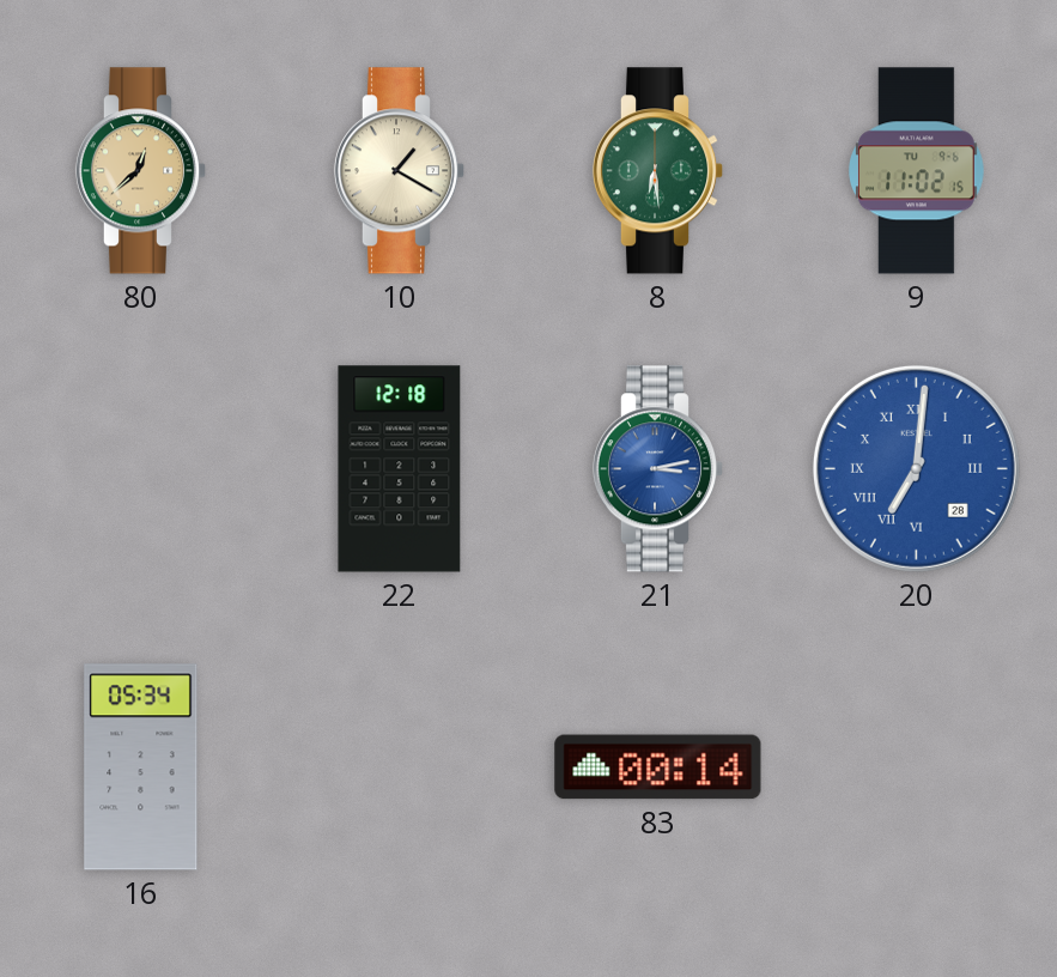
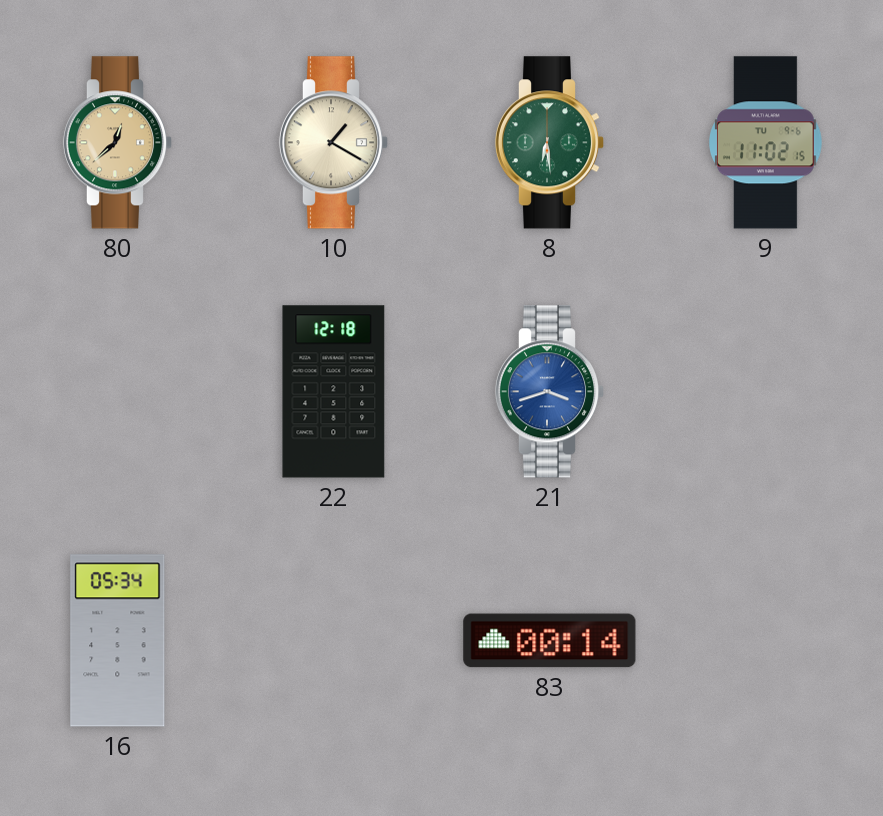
21: 3:13 -> 3:42 (550, 392)
20: 7:01 -> none (916, 468)
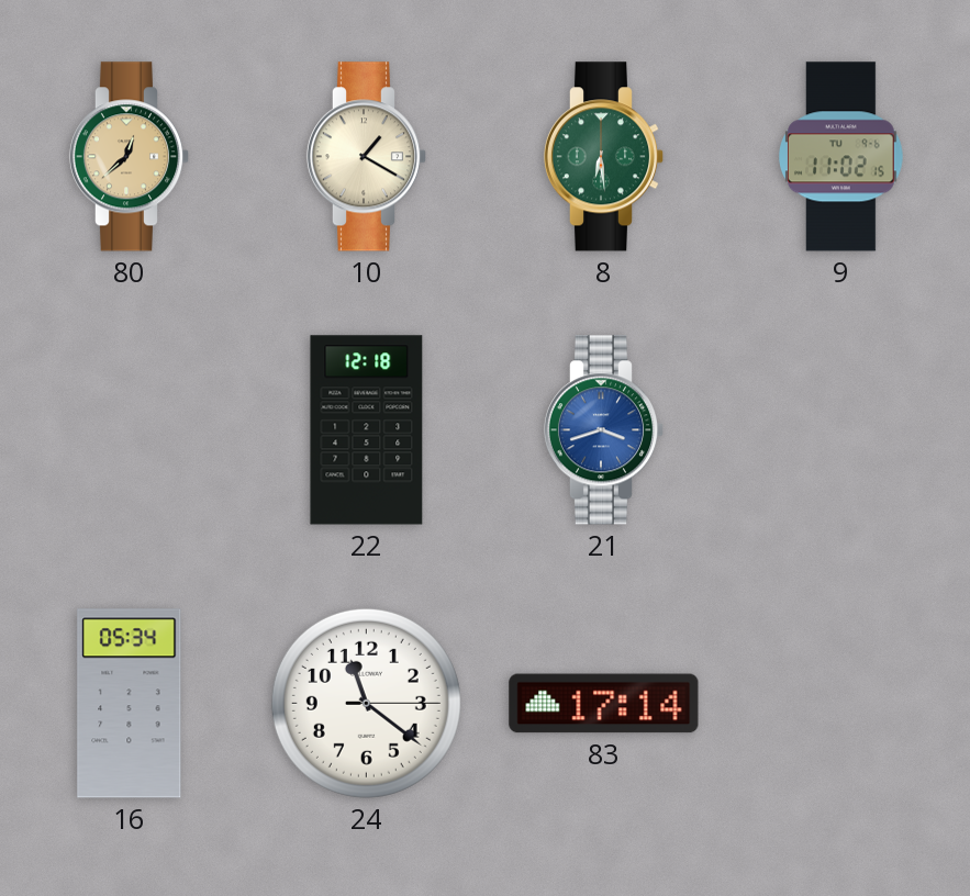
24: none -> 11:21 (366, 703)
83: 00:14 -> 17:14 (604, 704)
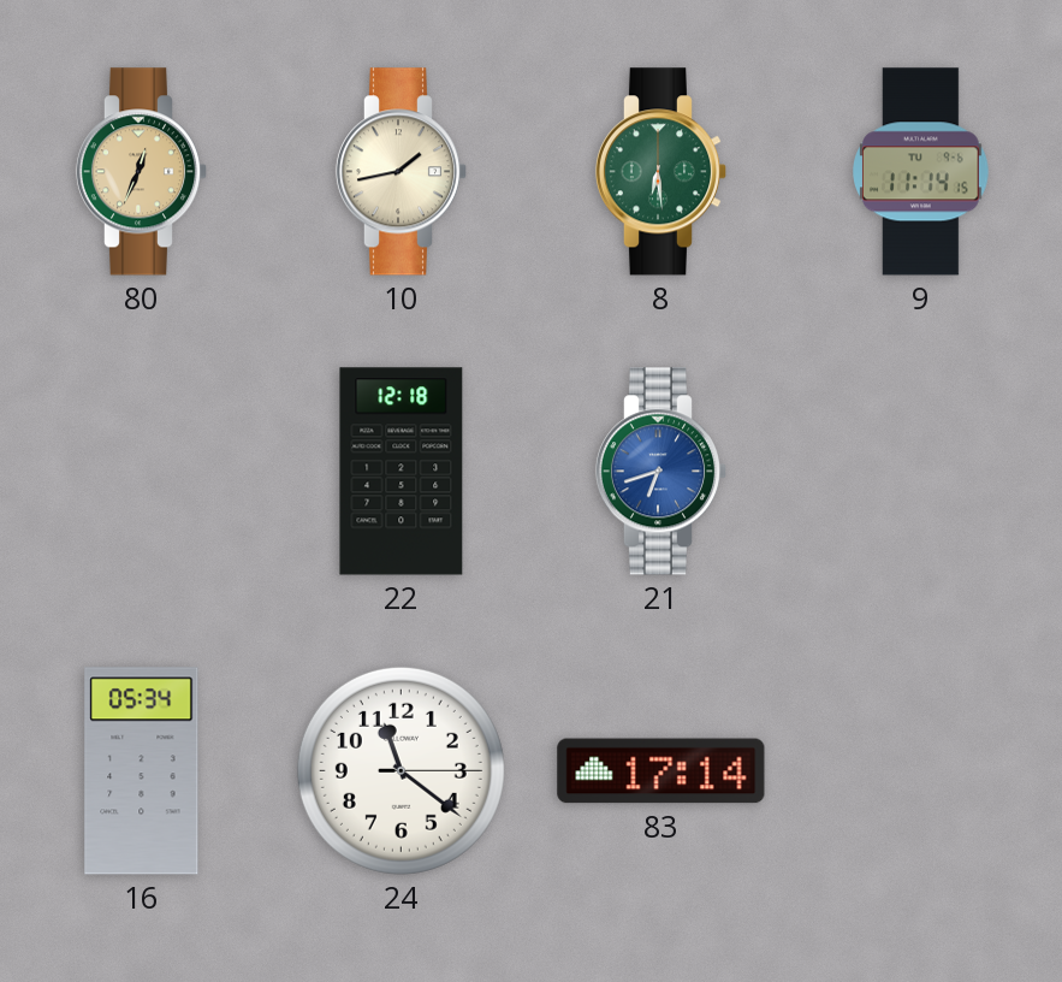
80: 12:38 -> 12:34 (142, 172)
10: 1:20 -> 1:43 (402, 172)
9: 11:02 -> 11:14 (921, 172)
21: 3:42 -> 6:42 (661, 472)
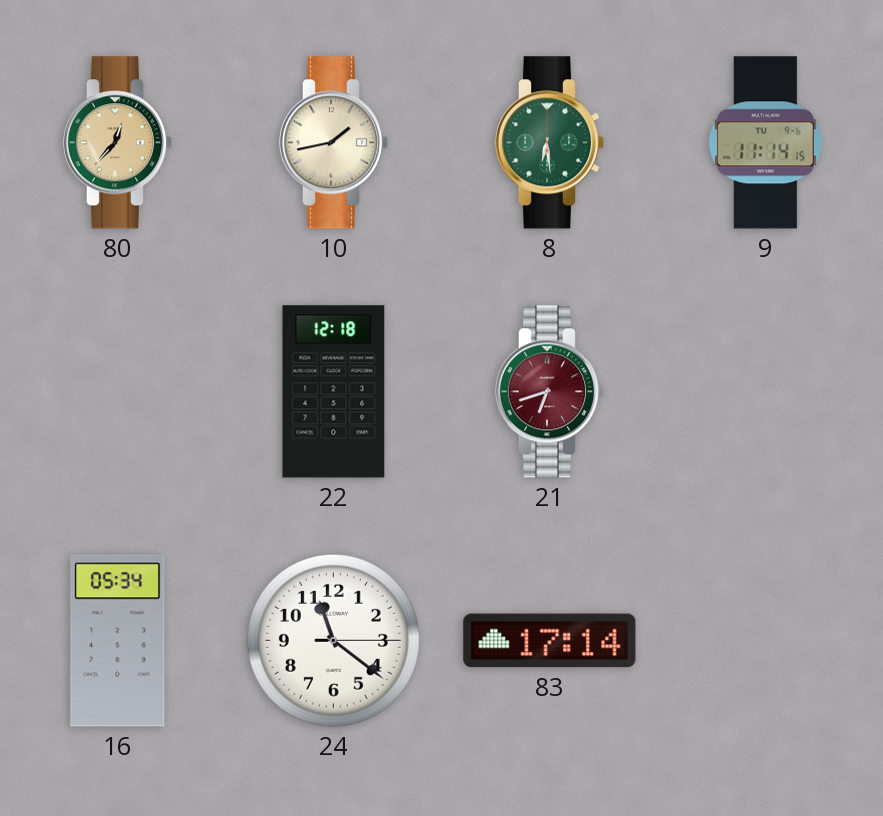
80: 12:34 -> 12:37 (118, 143)
21 dial: blue -> burgundy (550, 392)
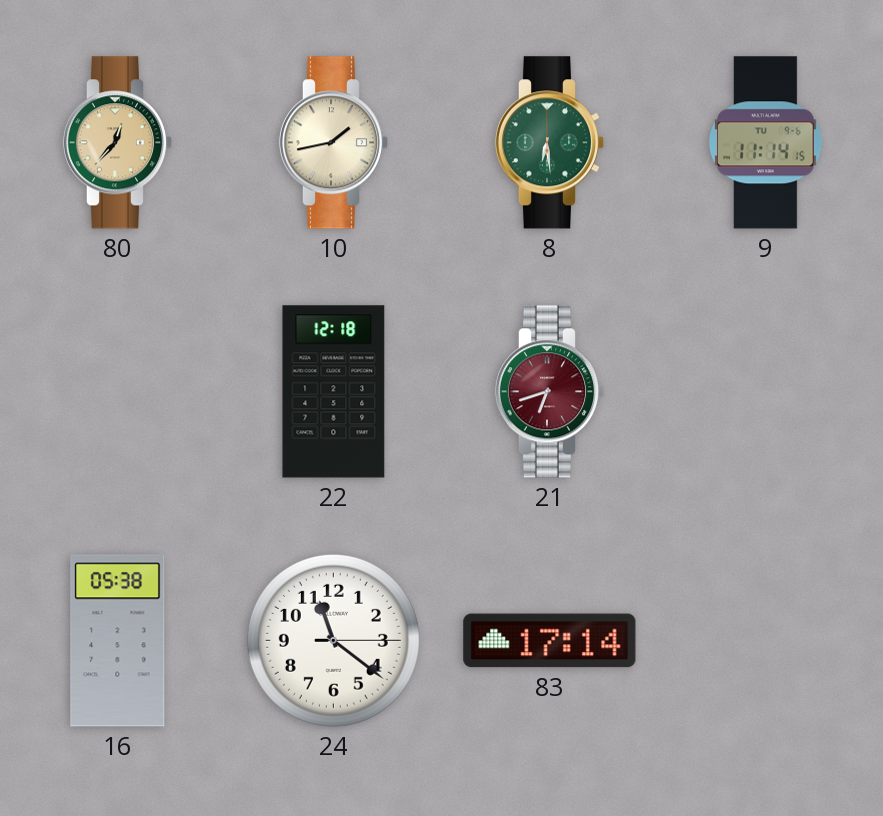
16: 05:34 -> 05:38 (118, 641)
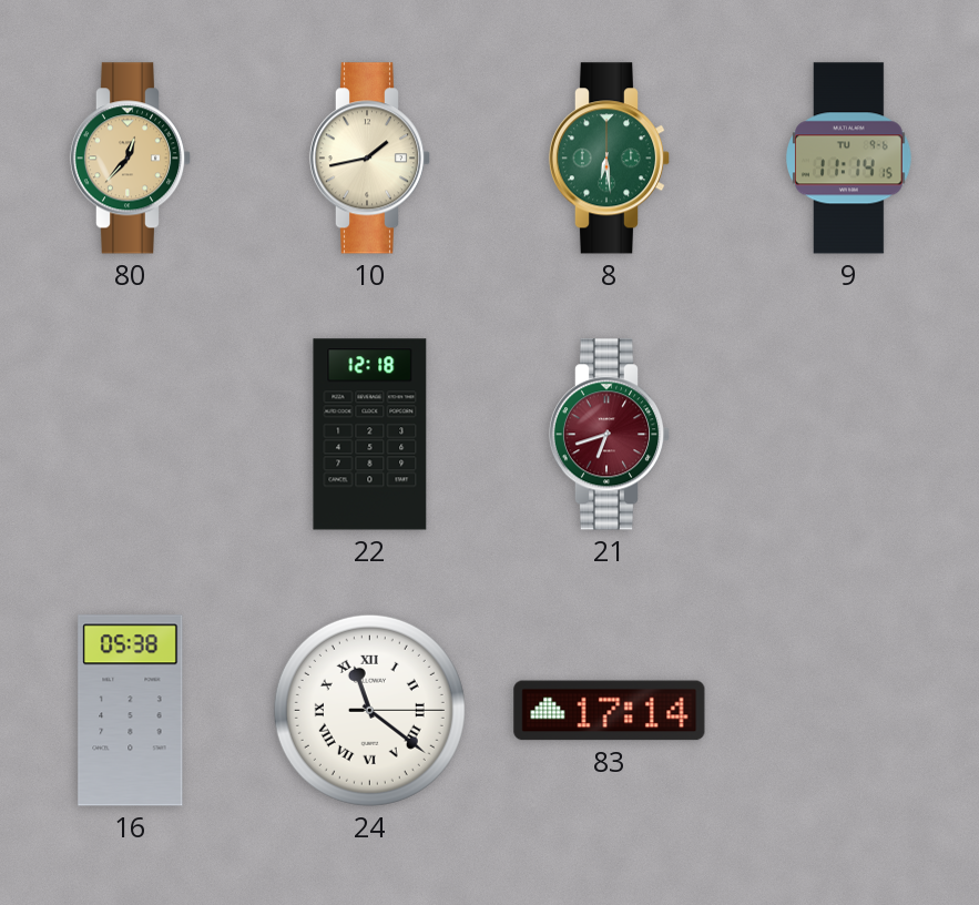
24 numerals: Arabic -> Roman (369, 710)
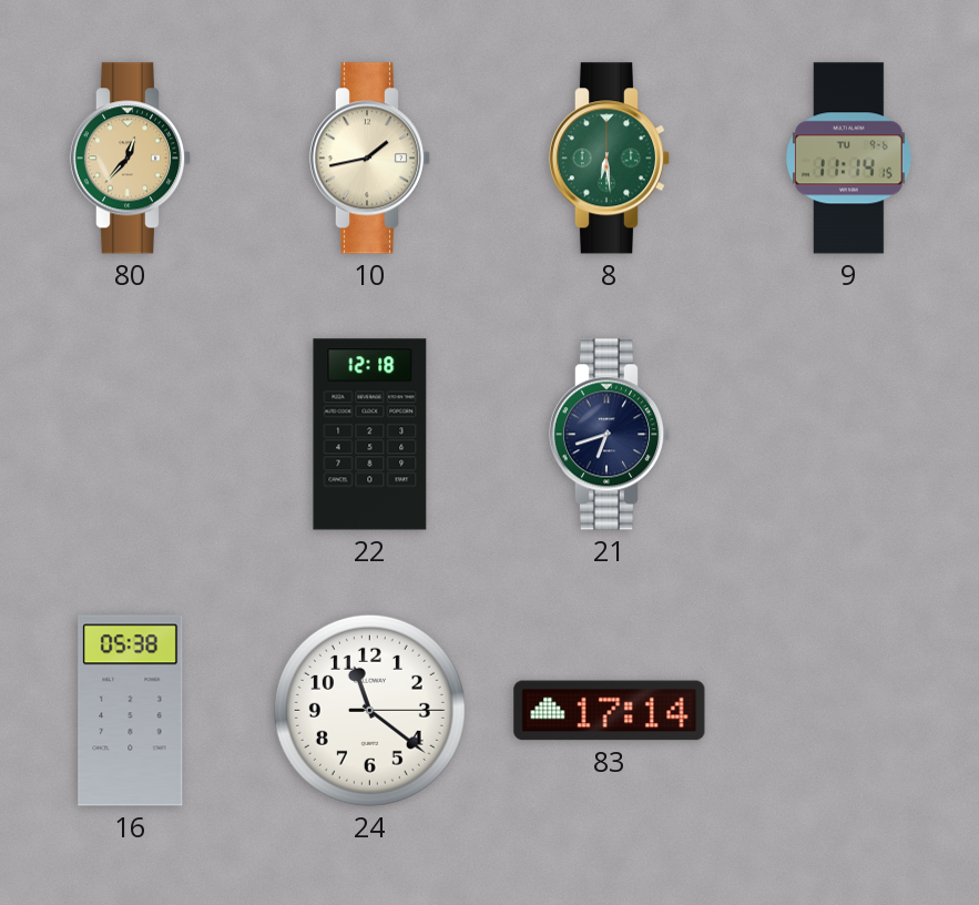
21 dial: burgundy -> navy (610, 435)
24 numerals: Roman -> Arabic (369, 710)
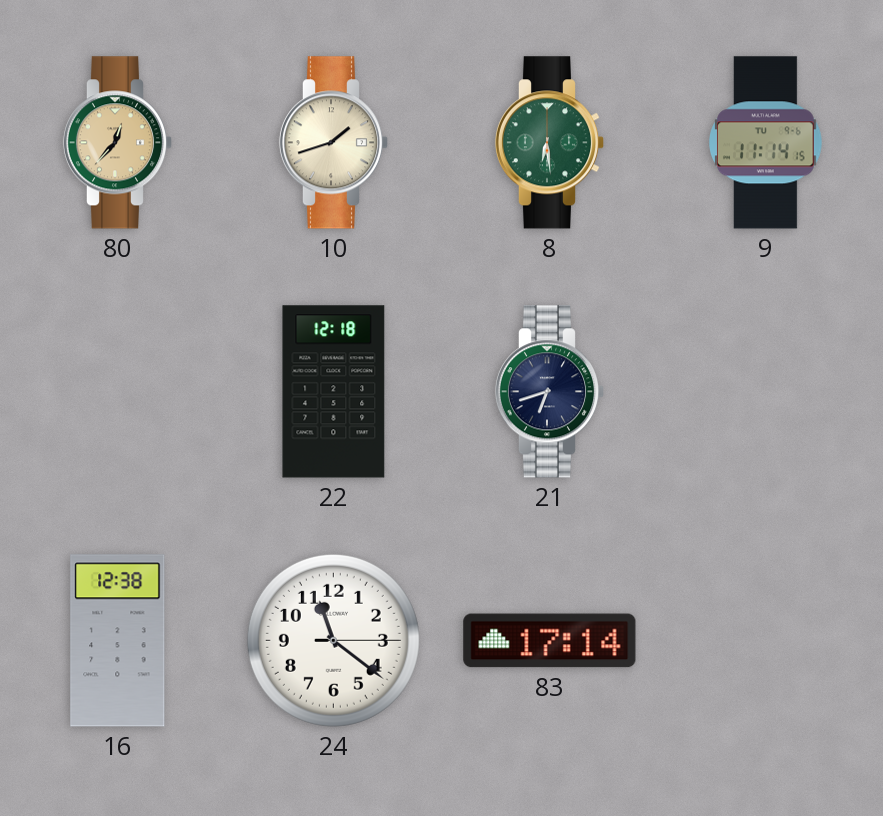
10: 1:43 -> 1:42 (334, 143)
16: 05:38 -> 12:38 (118, 641)
